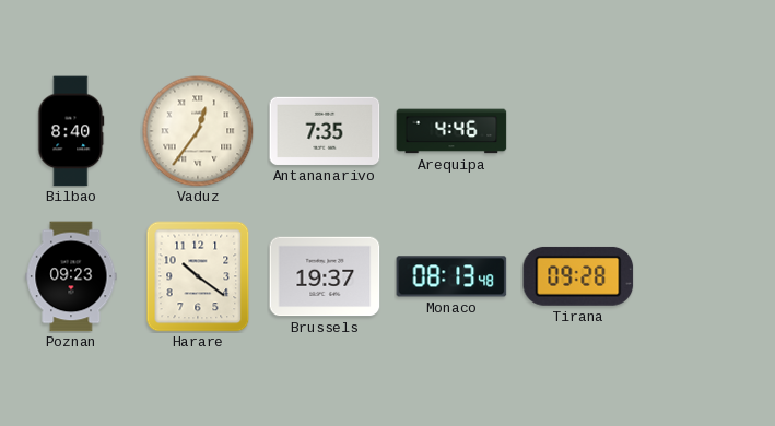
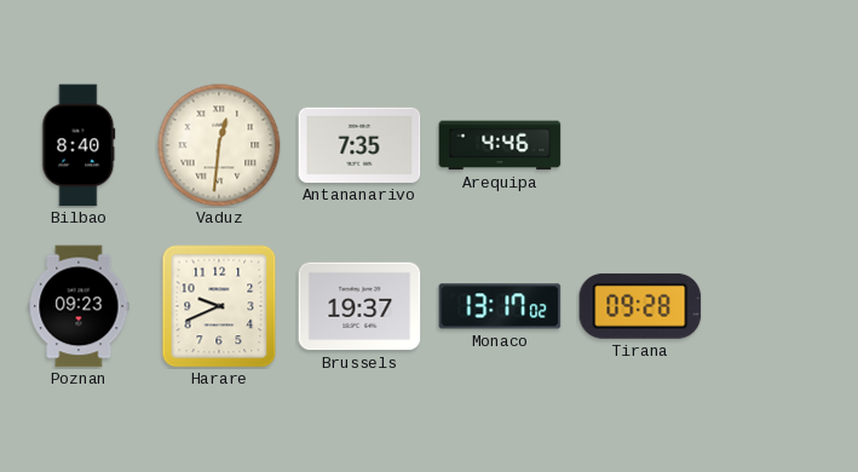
Vaduz: 12:36 -> 12:31 (219, 145)
Harare: 10:21 -> 9:41 (219, 306)
Monaco: 08:13 -> 13:17 (500, 306)
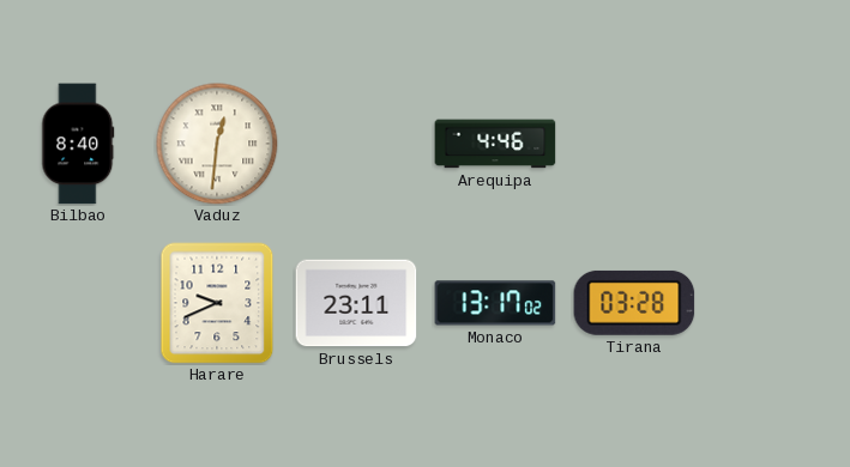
Antananarivo: 7:35 -> none (359, 145)
Poznan: 09:23 -> none (79, 306)
Brussels: 19:37 -> 23:11 (356, 303)
Tirana: 09:28 -> 03:28 (634, 303)
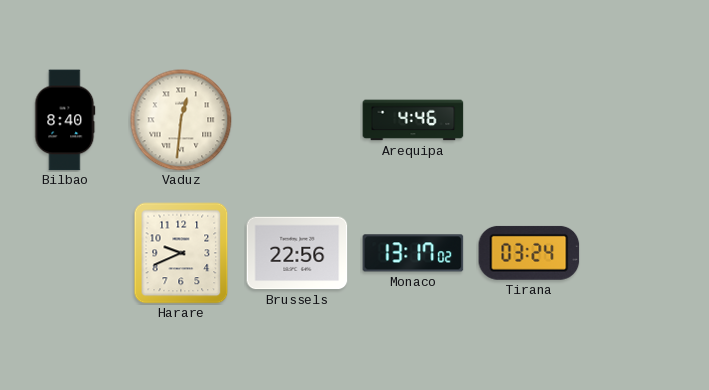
Brussels: 23:11 -> 22:56 (297, 253)
Tirana: 03:28 -> 03:24 (529, 253)
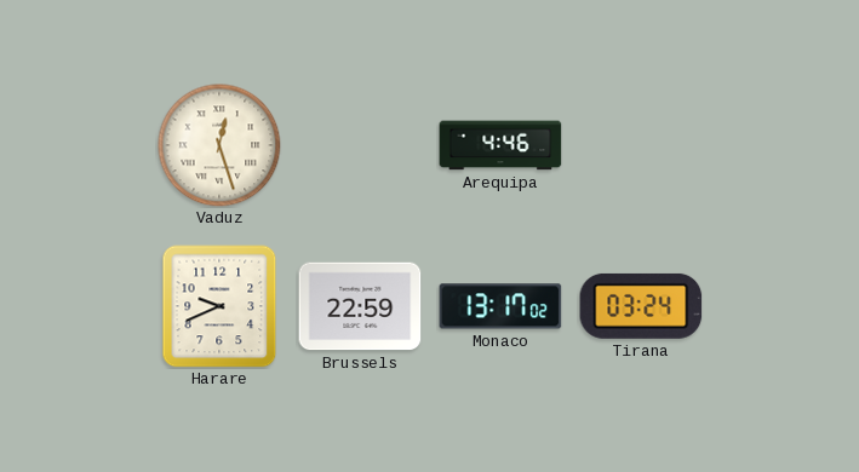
Bilbao: 8:40 -> none (65, 120)
Vaduz: 12:31 -> 12:27 (219, 145)
Brussels: 22:56 -> 22:59 (360, 306)
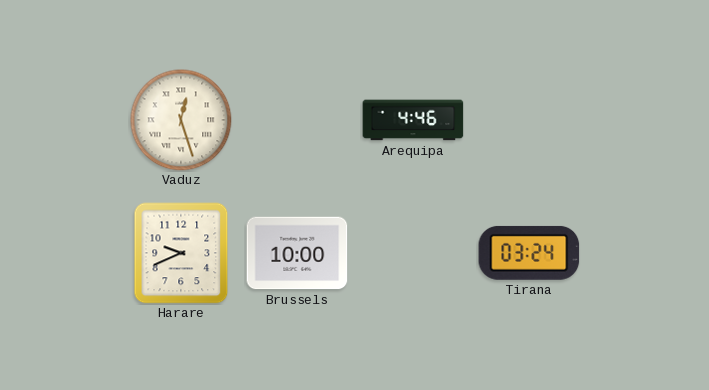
Brussels: 22:59 -> 10:00 (297, 253)
Monaco: 13:17 -> none (500, 306)
